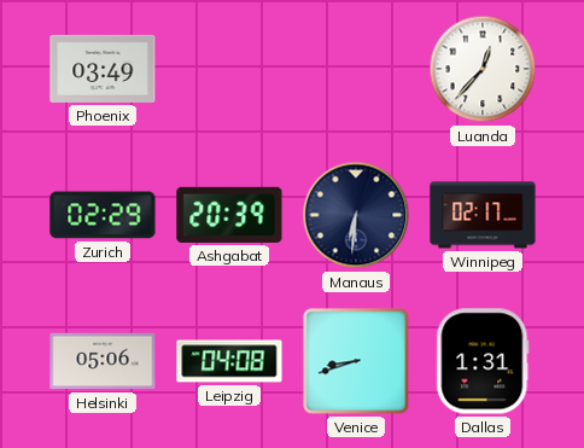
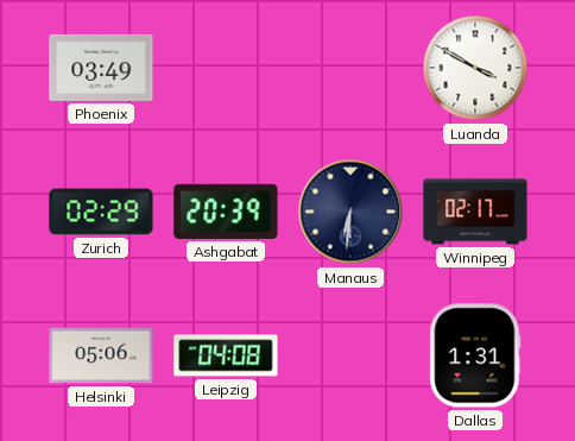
Luanda: 12:37 -> 3:50 (475, 68)
Venice: 8:42 -> none (356, 361)
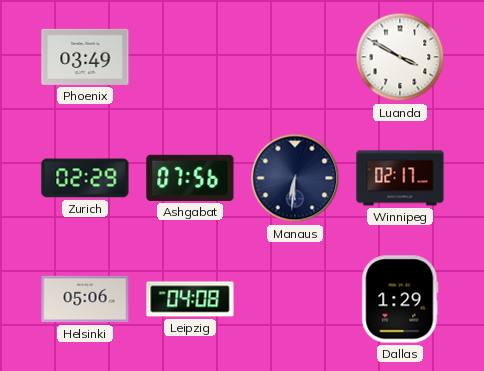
Ashgabat: 20:39 -> 07:56 (190, 178)
Dallas: 1:31 -> 1:29 (400, 299)
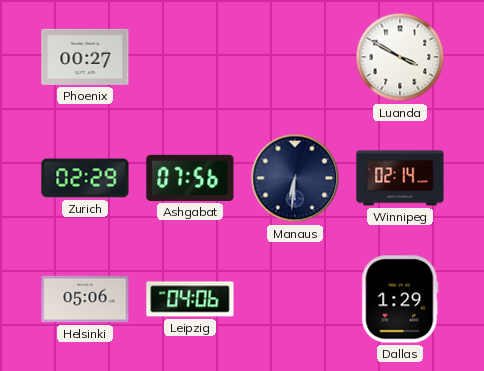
Phoenix: 03:49 -> 00:27 (85, 57)
Winnipeg: 02:17 -> 02:14 (400, 178)
Leipzig: 04:08 -> 04:06 (190, 299)
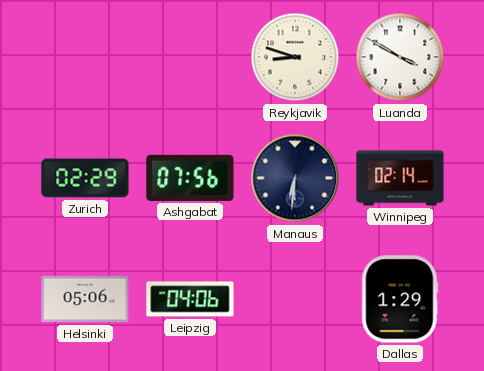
Phoenix: 00:27 -> none (85, 57)
Reykjavik: none -> 8:48 (295, 57)
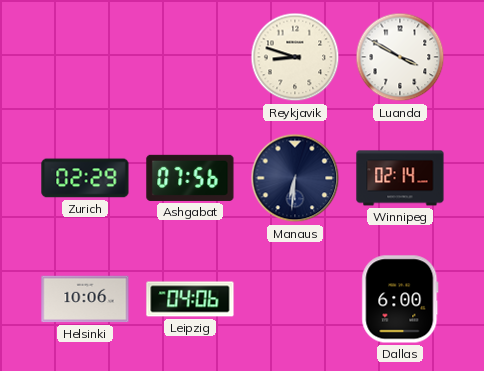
Helsinki: 05:06 -> 10:06 (85, 299)
Dallas: 1:29 -> 6:00 (400, 299)
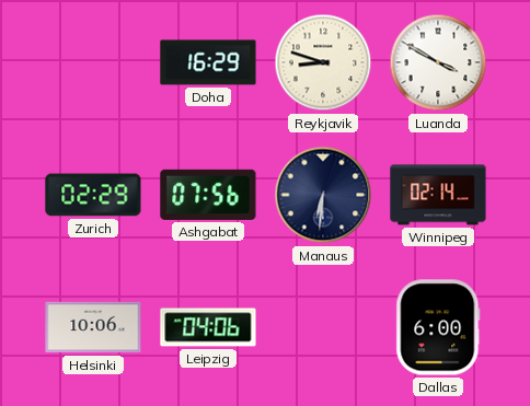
Doha: none -> 16:29 (208, 62)
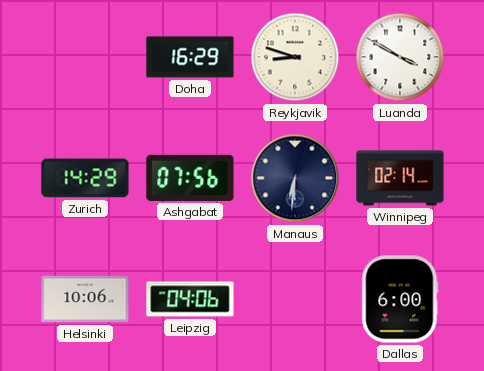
Zurich: 02:29 -> 14:29 (85, 178)
